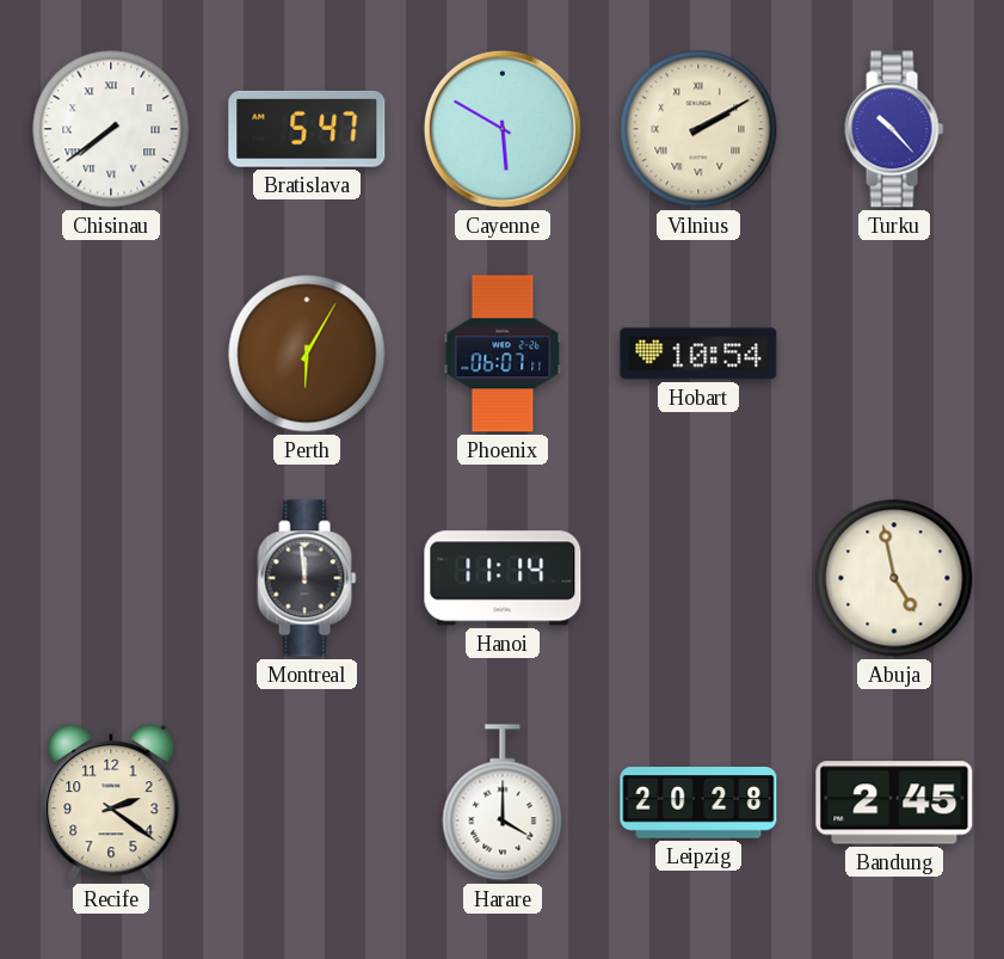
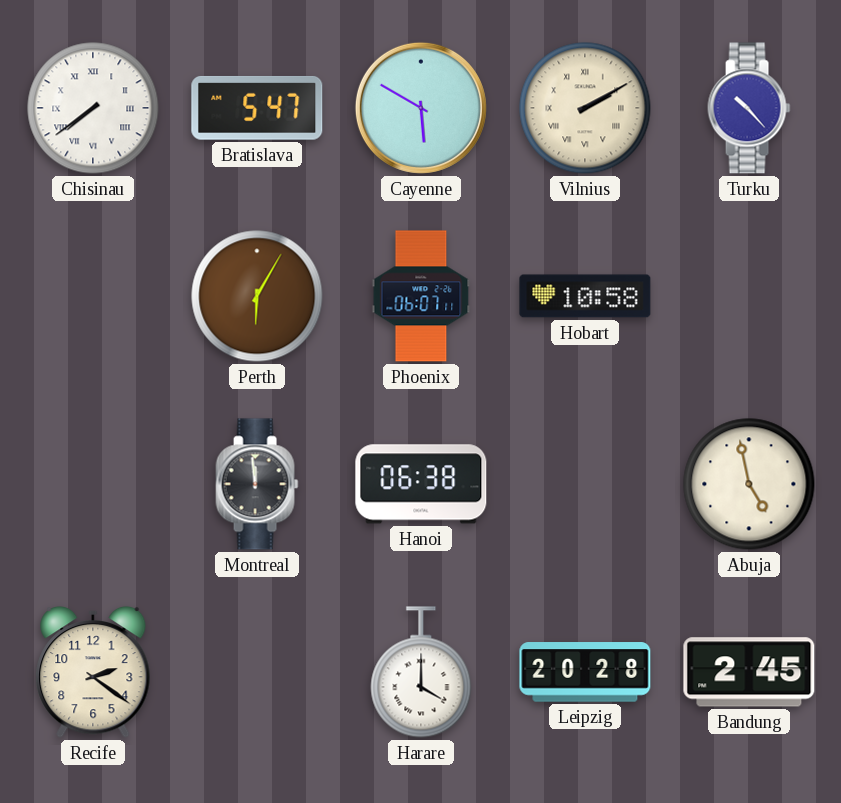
Hobart: 10:54 -> 10:58 (585, 296)
Hanoi: 11:14 -> 06:38 (421, 484)
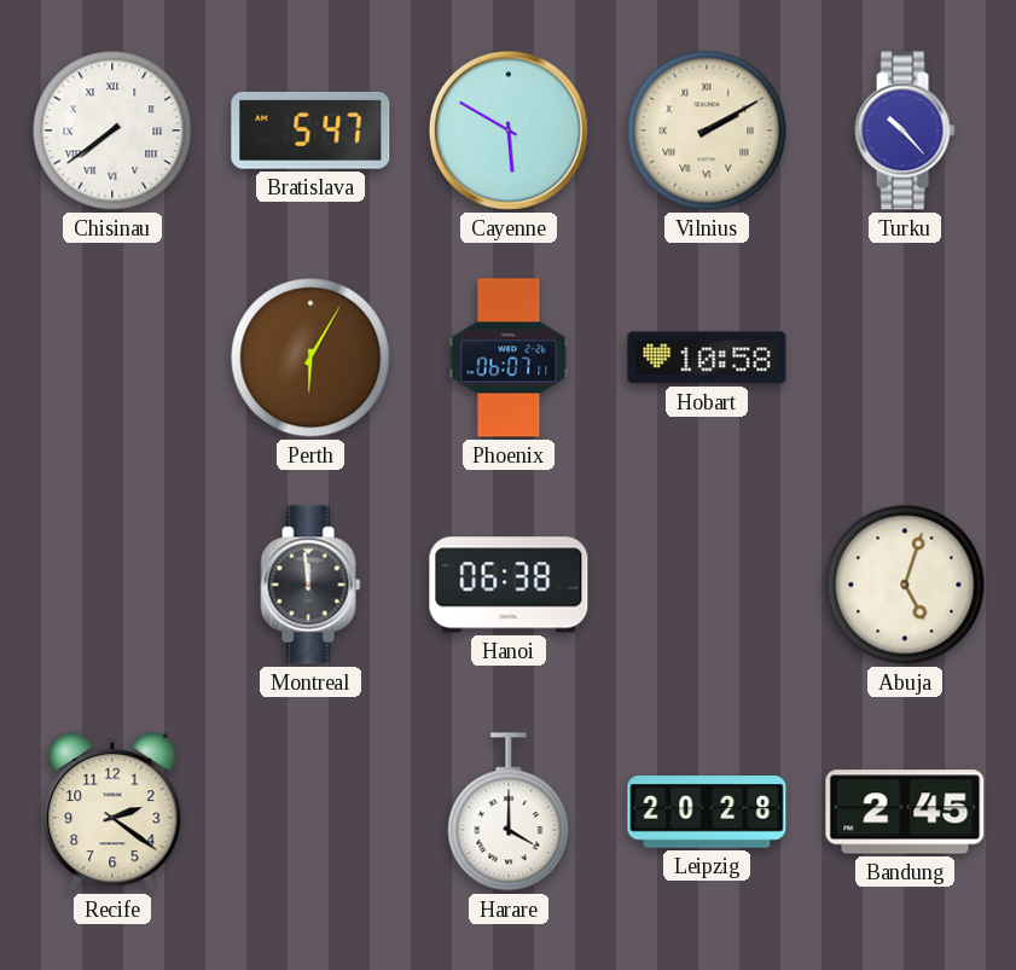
Abuja: 4:58 -> 5:03 (905, 585)
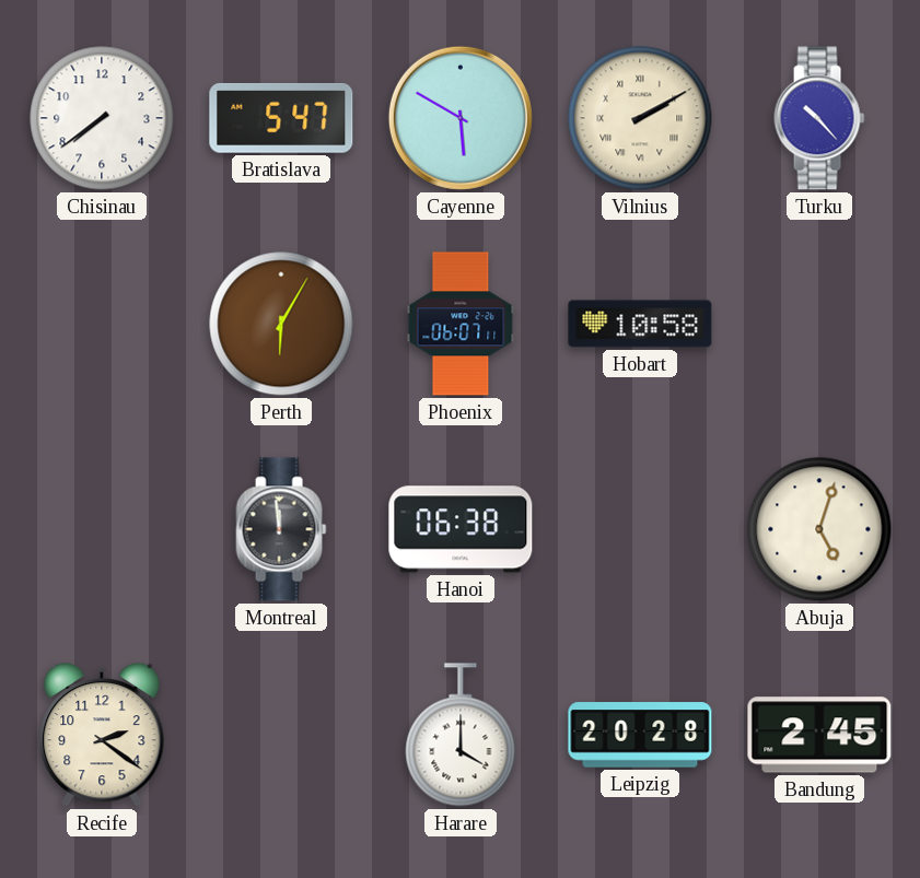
Chisinau numerals: Roman -> Arabic (102, 118)
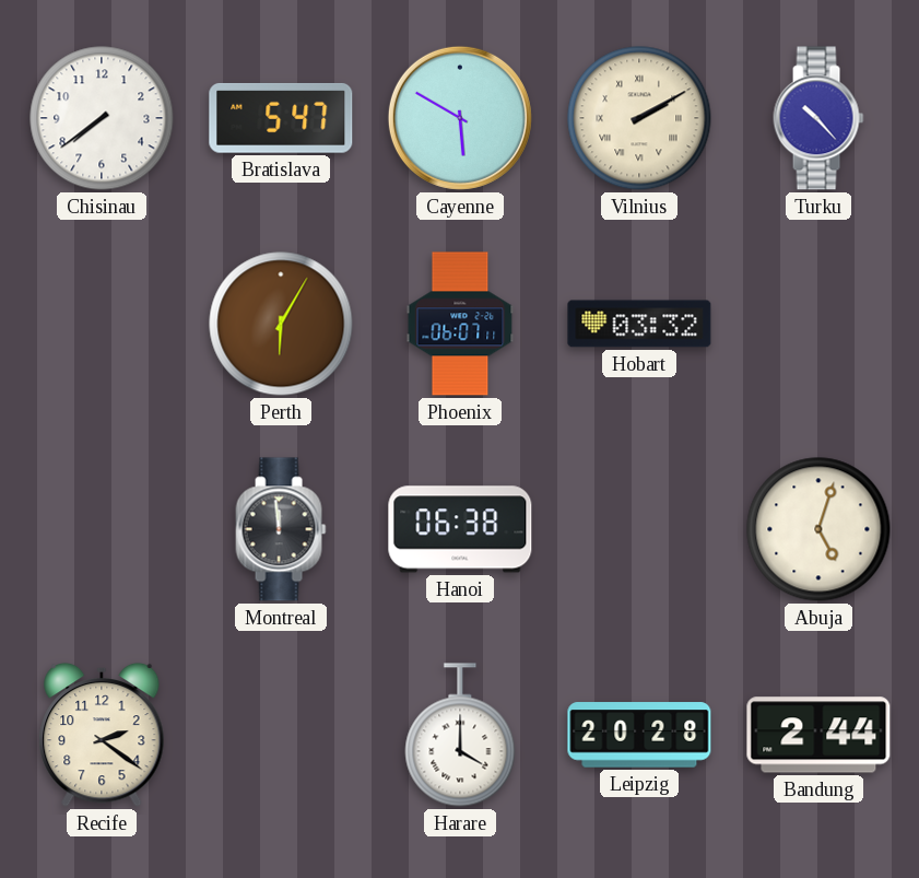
Hobart: 10:58 -> 03:32 (639, 324)
Bandung: 2:45 -> 2:44 (818, 735)
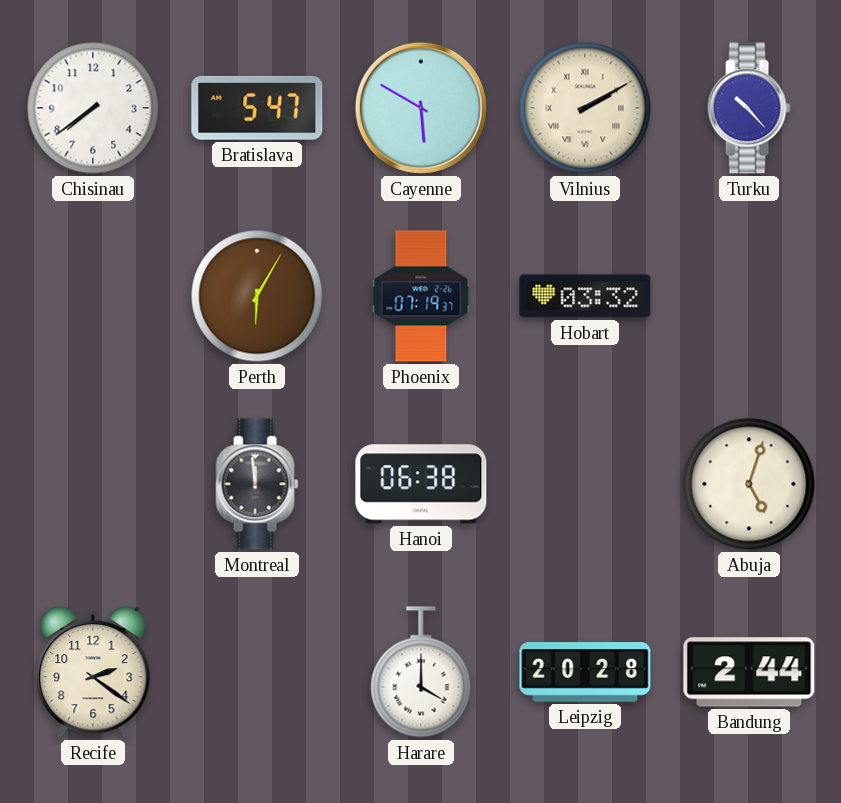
Phoenix: 06:07 -> 07:19 (421, 296)
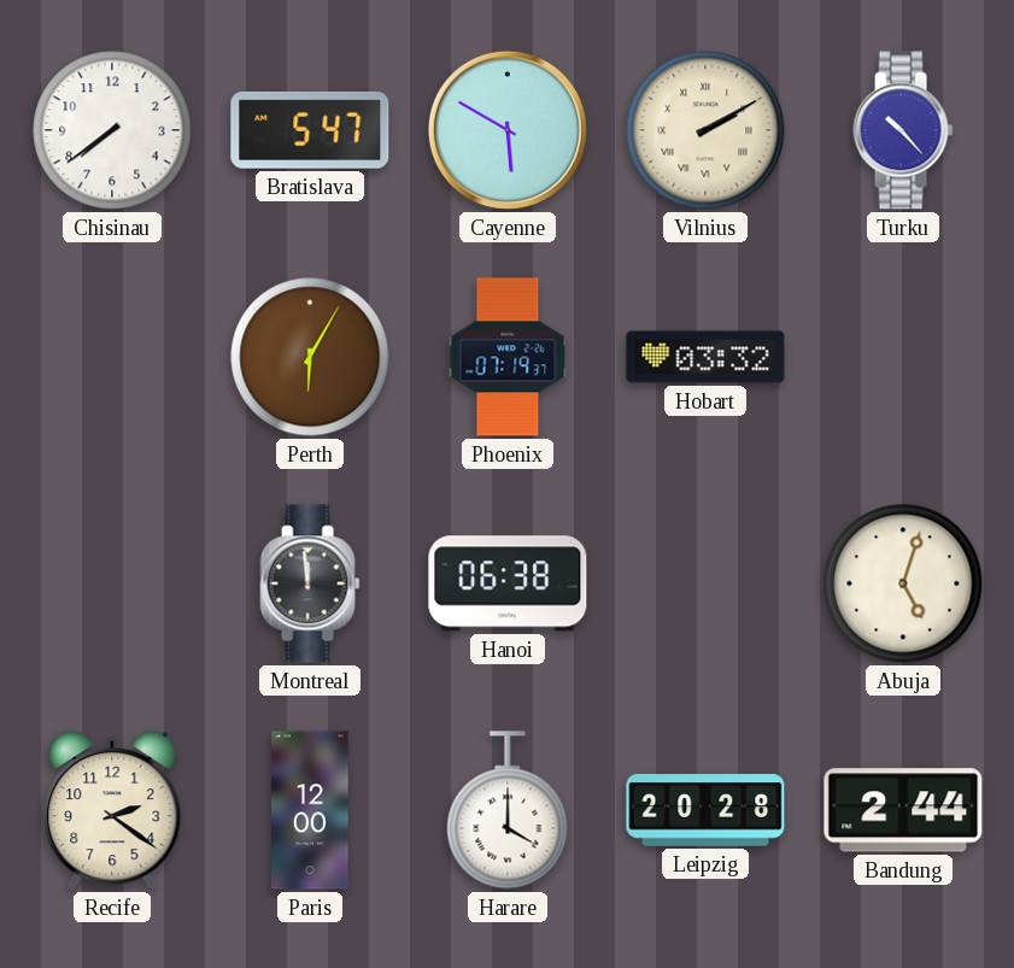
Paris: none -> 12:00 (310, 810)
